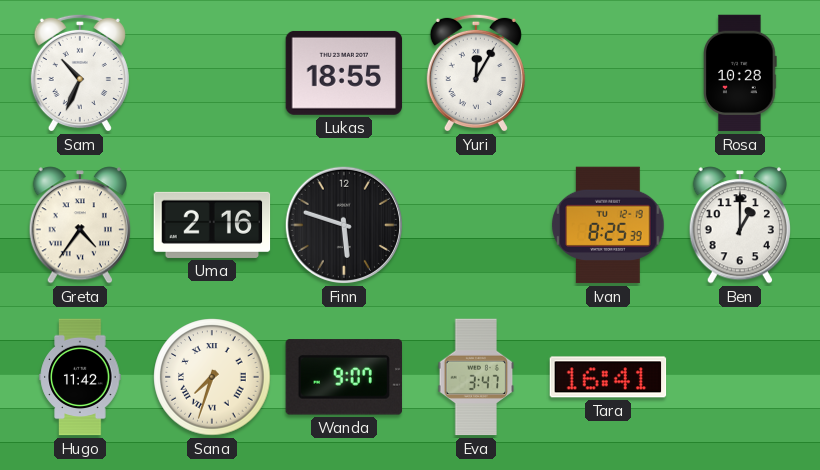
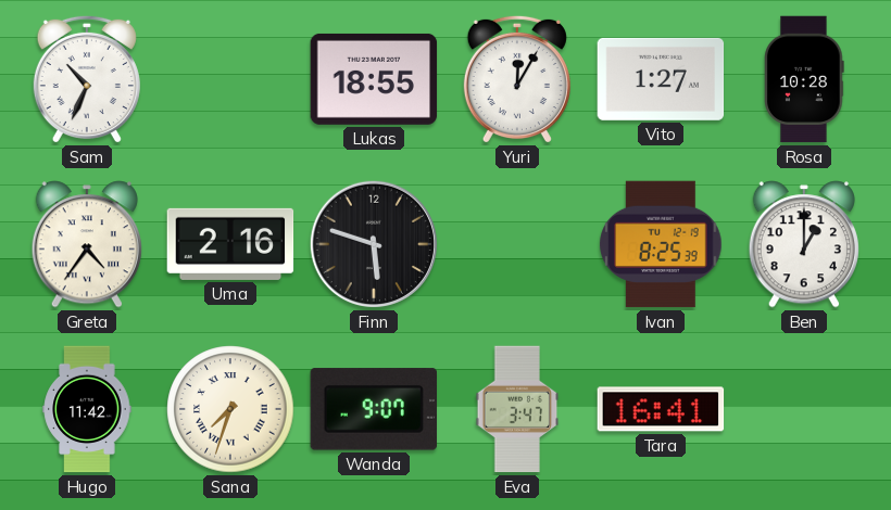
Vito: none -> 1:27 (661, 79)
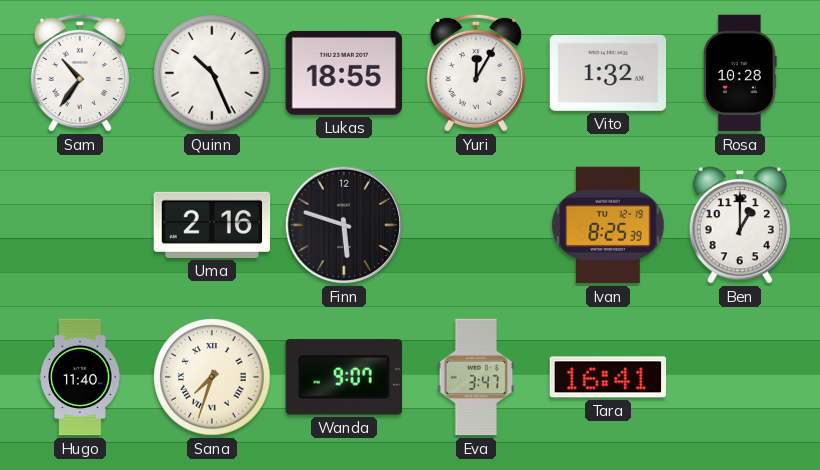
Sam: 10:34 -> 10:36 (80, 73)
Quinn: none -> 10:26 (212, 73)
Vito: 1:27 -> 1:32 (608, 73)
Greta: 4:36 -> none (87, 244)
Hugo: 11:42 -> 11:40 (80, 377)
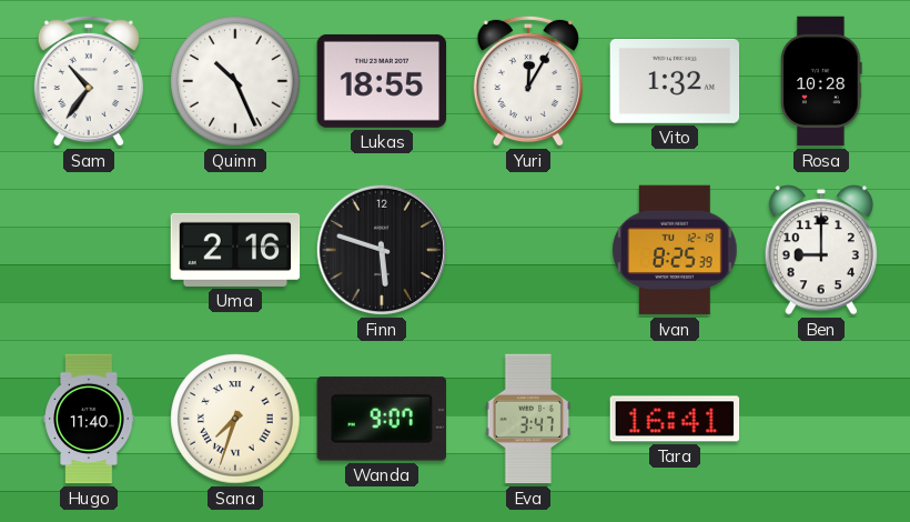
Ben: 1:00 -> 9:00 (821, 250)
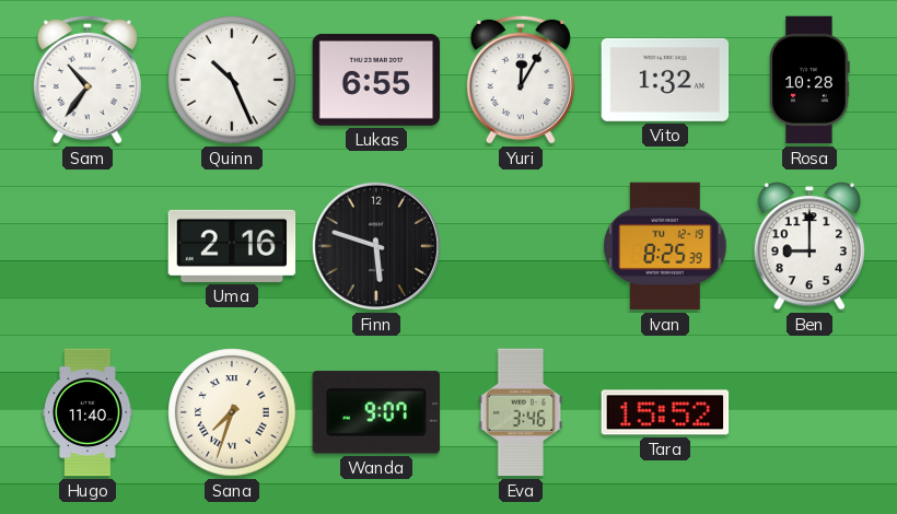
Lukas: 18:55 -> 6:55 (376, 80)
Eva: 3:47 -> 3:46 (521, 412)
Tara: 16:41 -> 15:52 (665, 412)
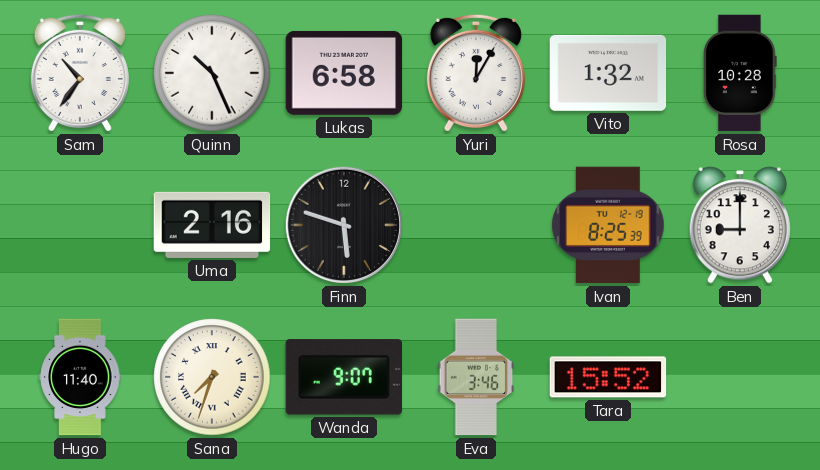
Lukas: 6:55 -> 6:58 (344, 73)
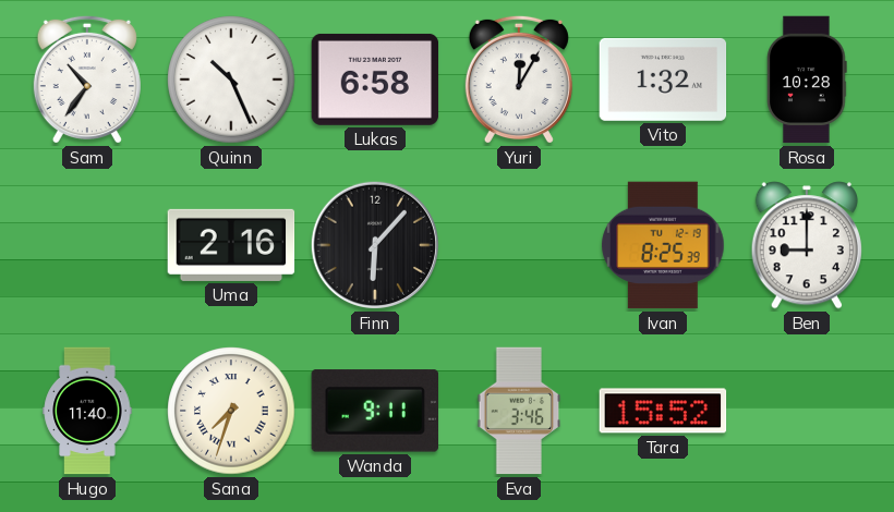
Finn: 5:48 -> 6:07 (375, 245)
Wanda: 9:07 -> 9:11 (374, 411)
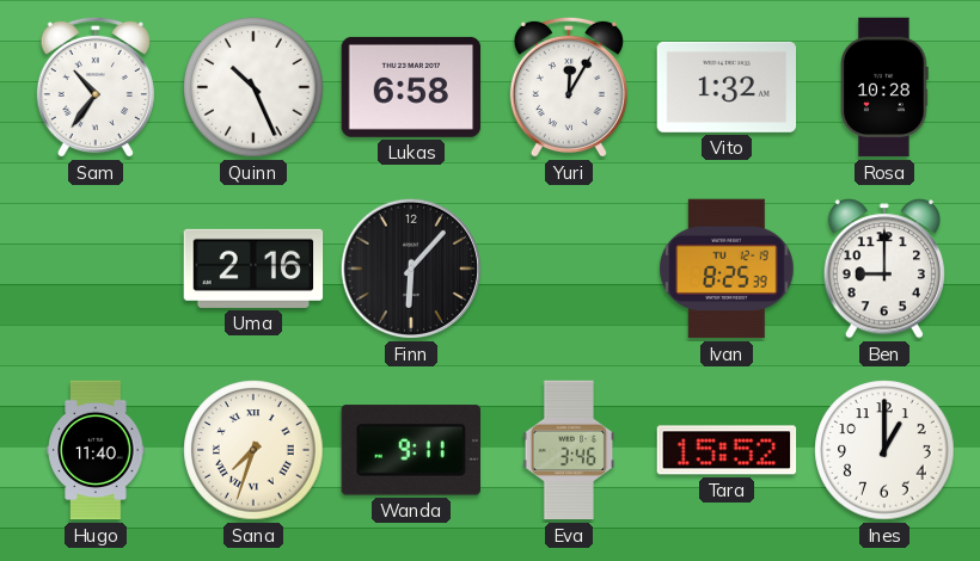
Ines: none -> 1:00 (884, 450)
